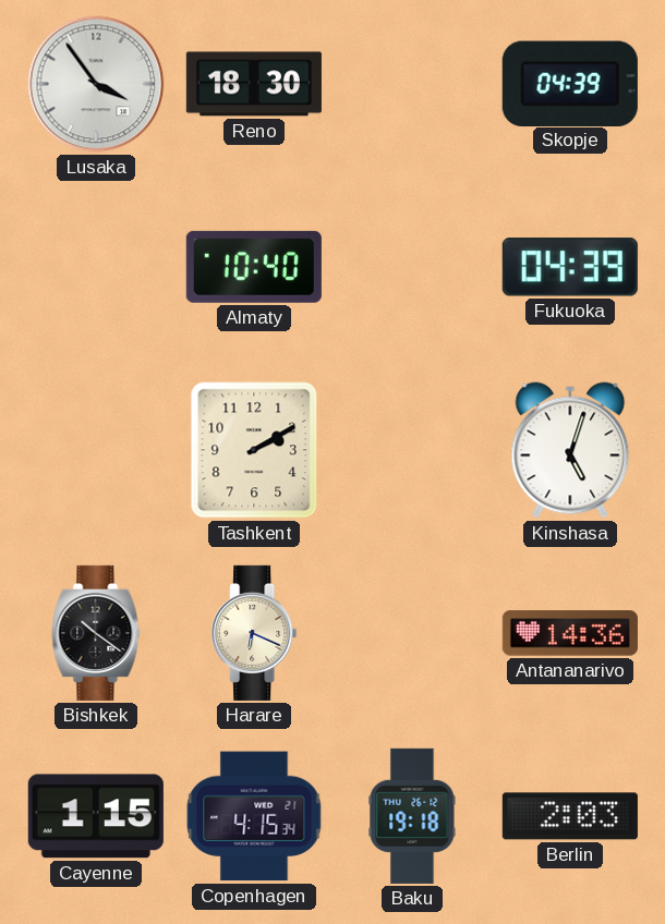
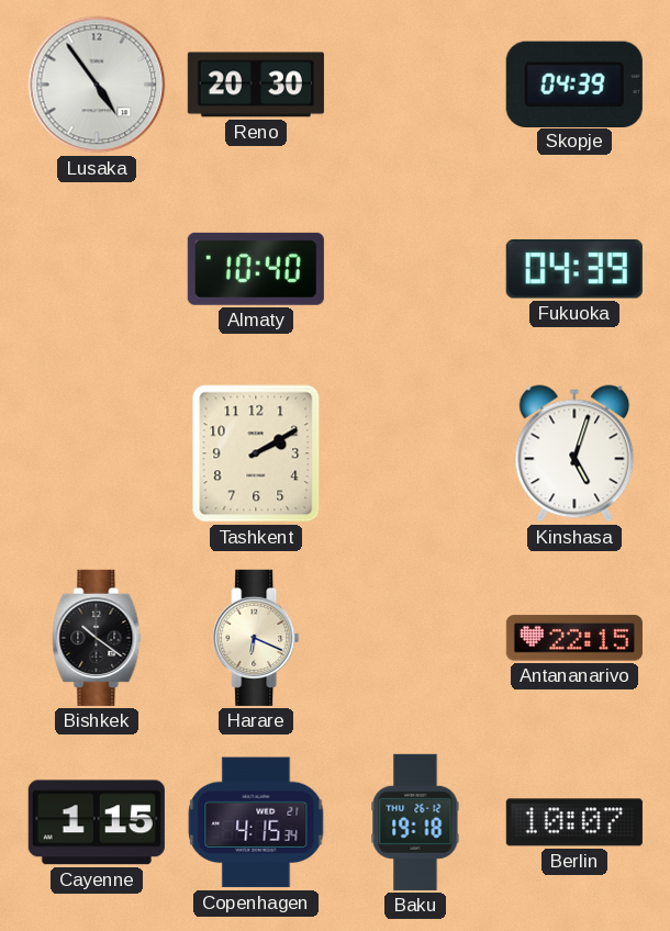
Lusaka: 3:54 -> 4:54 (97, 85)
Reno: 18:30 -> 20:30 (256, 85)
Antananarivo: 14:36 -> 22:15 (574, 638)
Berlin: 2:03 -> 10:07 (574, 822)
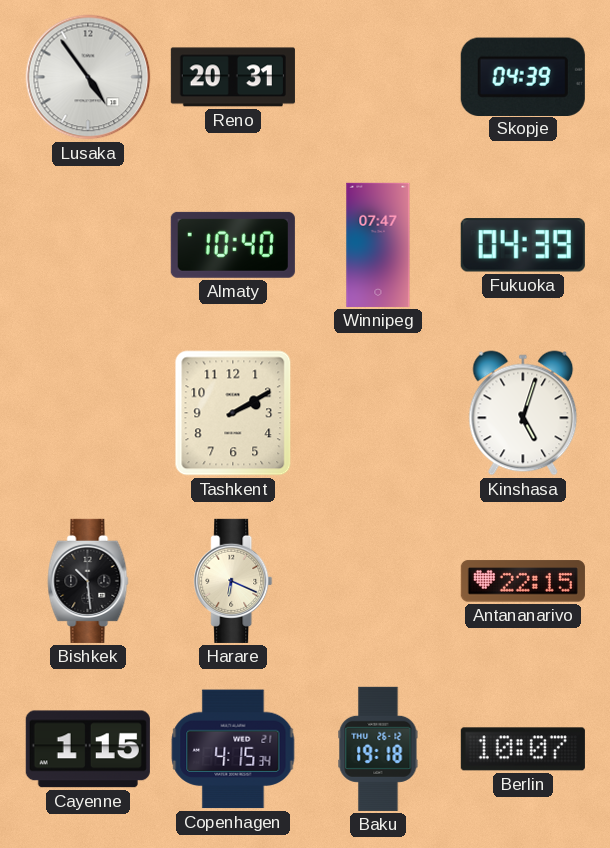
Reno: 20:30 -> 20:31 (233, 77)
Winnipeg: none -> 07:47 (378, 245)
Bishkek: 10:21 -> 10:29 (88, 581)
